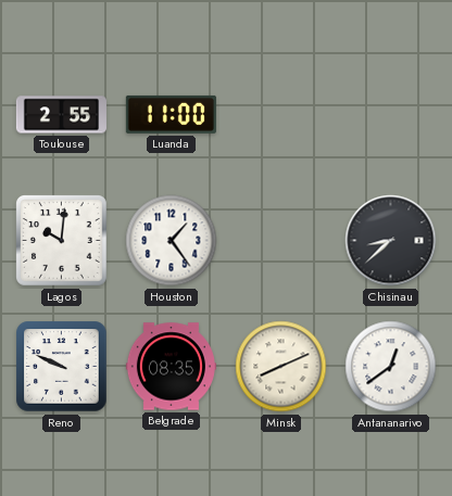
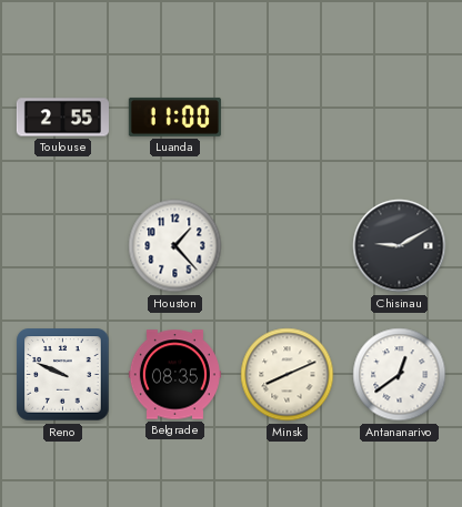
Lagos: 10:01 -> none (61, 240)
Houston: 1:24 -> 1:23 (175, 246)
Chisinau: 8:38 -> 9:10 (400, 246)
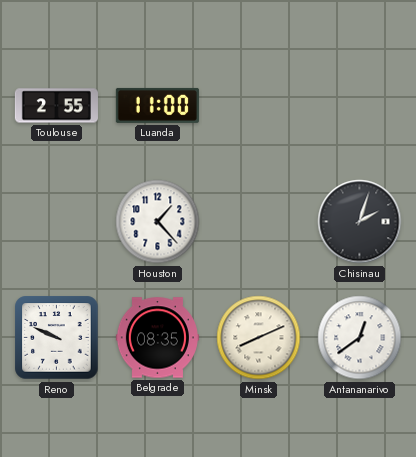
Chisinau: 9:10 -> 2:03 (360, 222)
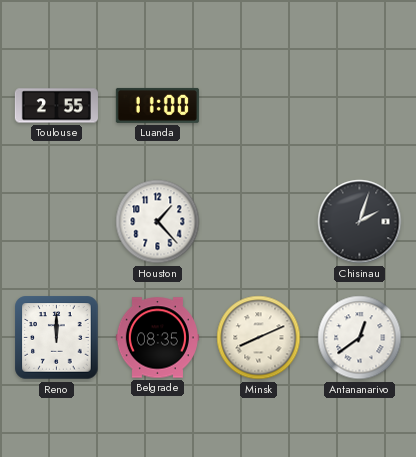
Reno: 9:49 -> 12:00 (57, 338)
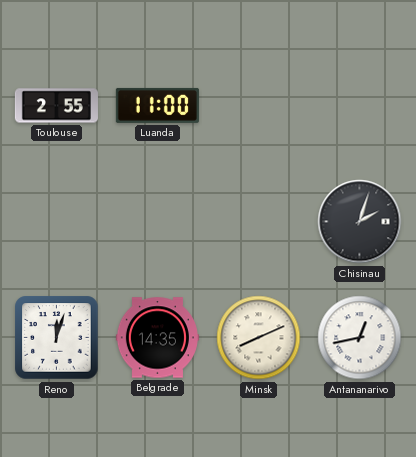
Houston: 1:23 -> none (158, 222)
Reno: 12:00 -> 12:03 (57, 338)
Belgrade: 08:35 -> 14:35 (157, 338)
Antananarivo: 12:39 -> 12:43 (360, 338)
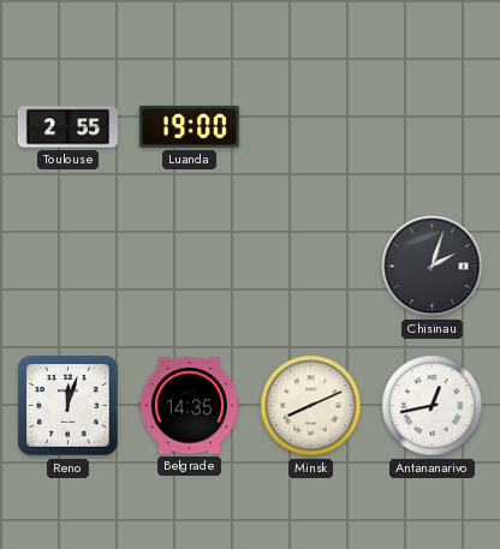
Luanda: 11:00 -> 19:00 (189, 126)
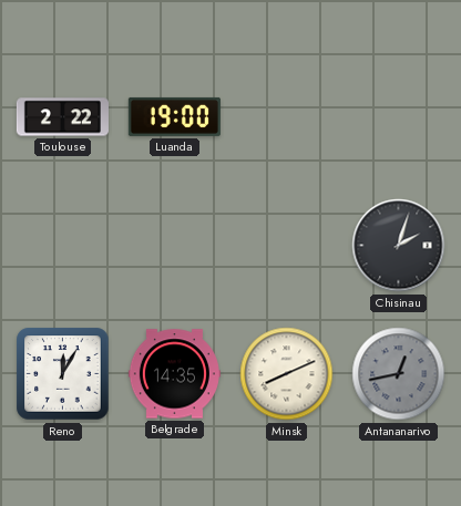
Toulouse: 2:55 -> 2:22 (62, 117)
Reno: 12:03 -> 12:05 (63, 374)
Antananarivo dial: white -> grey (399, 374)
